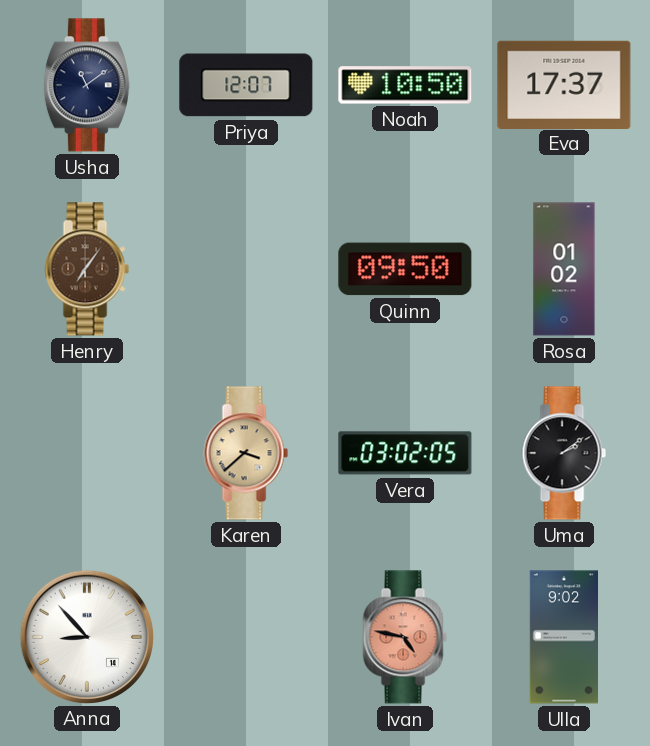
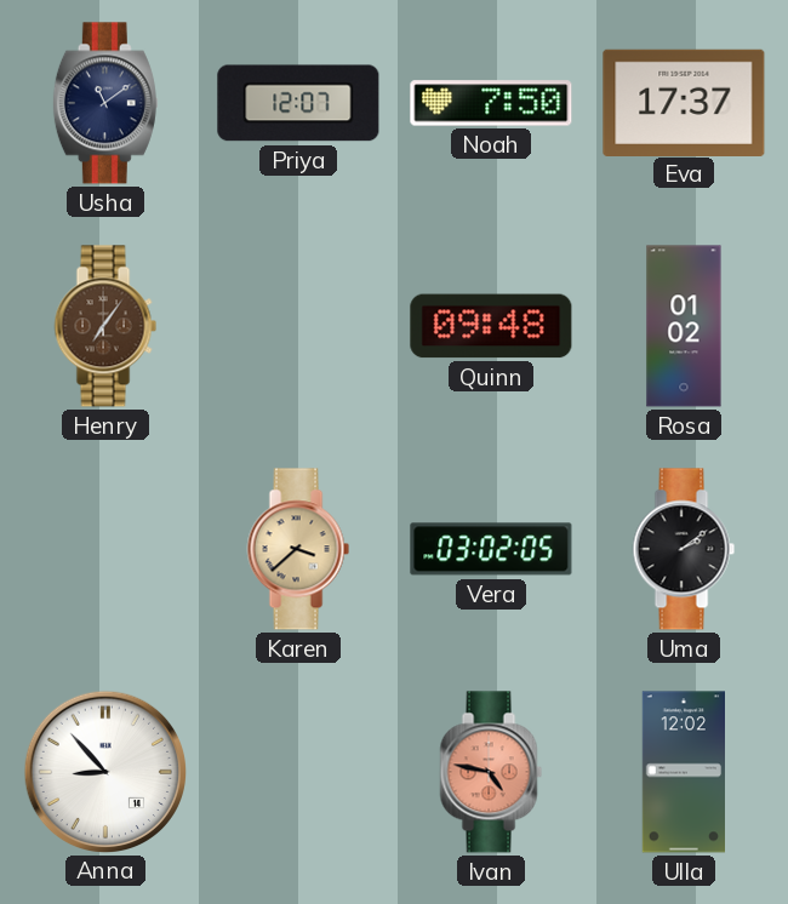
Noah: 10:50 -> 7:50 (491, 103)
Quinn: 09:50 -> 09:48 (491, 326)
Ulla: 9:02 -> 12:02 (683, 772)
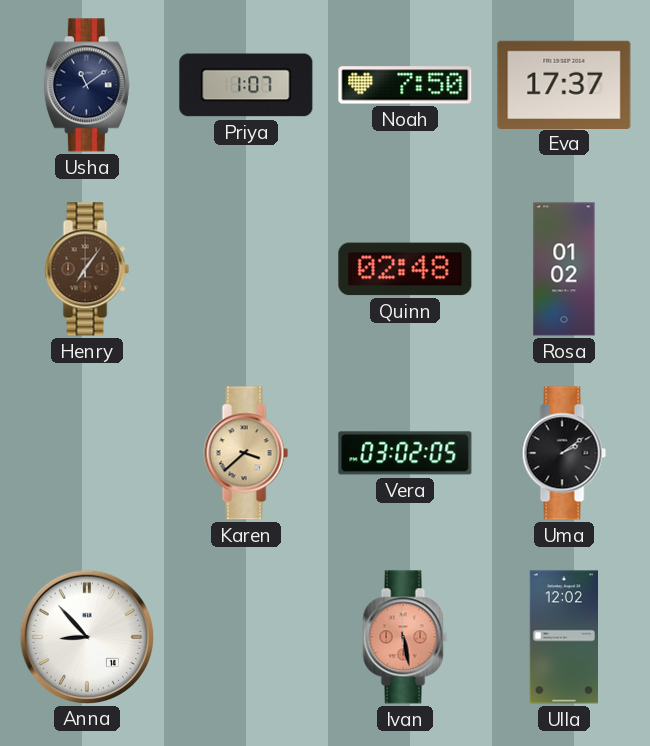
Priya: 12:07 -> 1:07 (246, 85)
Quinn: 09:48 -> 02:48 (405, 269)
Ivan: 4:47 -> 5:28 (405, 637)
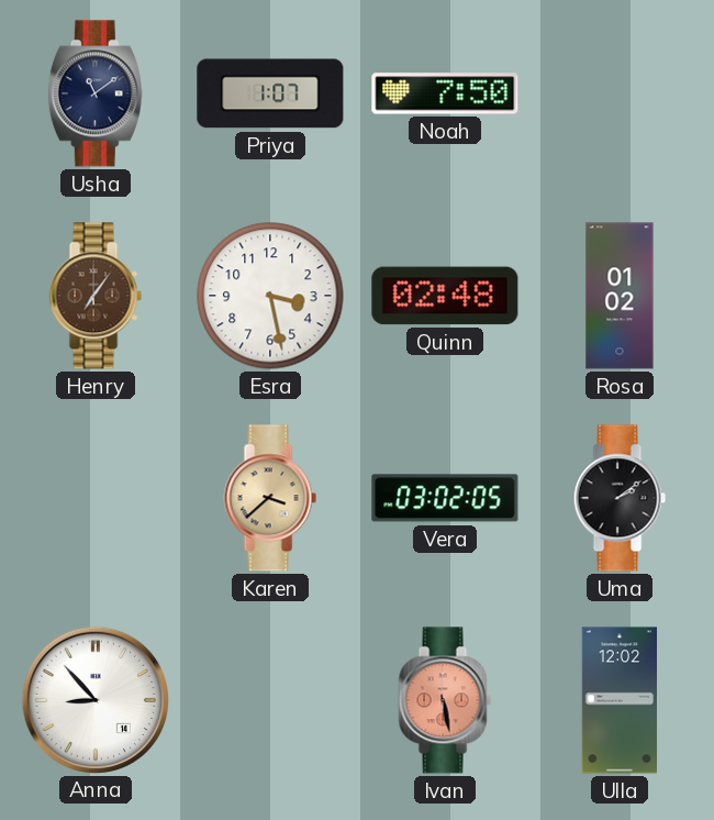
Eva: 17:37 -> none (564, 84)
Esra: none -> 3:28 (270, 296)
